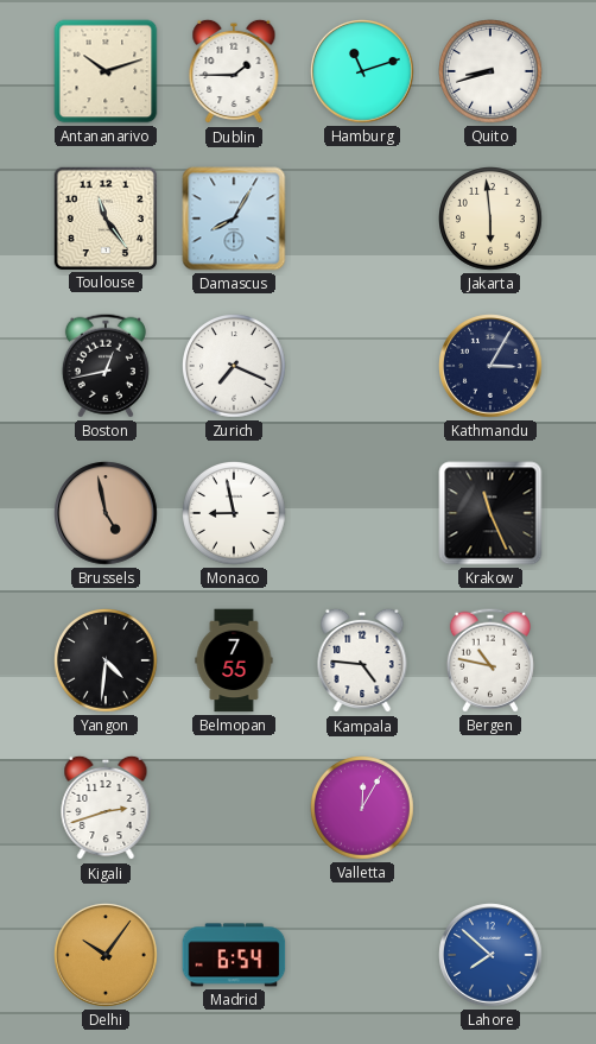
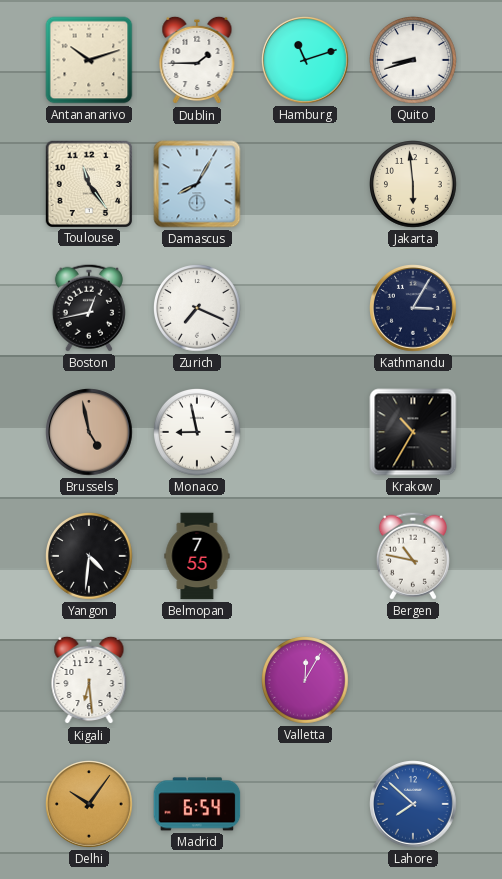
Krakow: 11:26 -> 10:35 (413, 432)
Kampala: 4:46 -> none (362, 660)
Kigali: 2:42 -> 6:29 (89, 680)
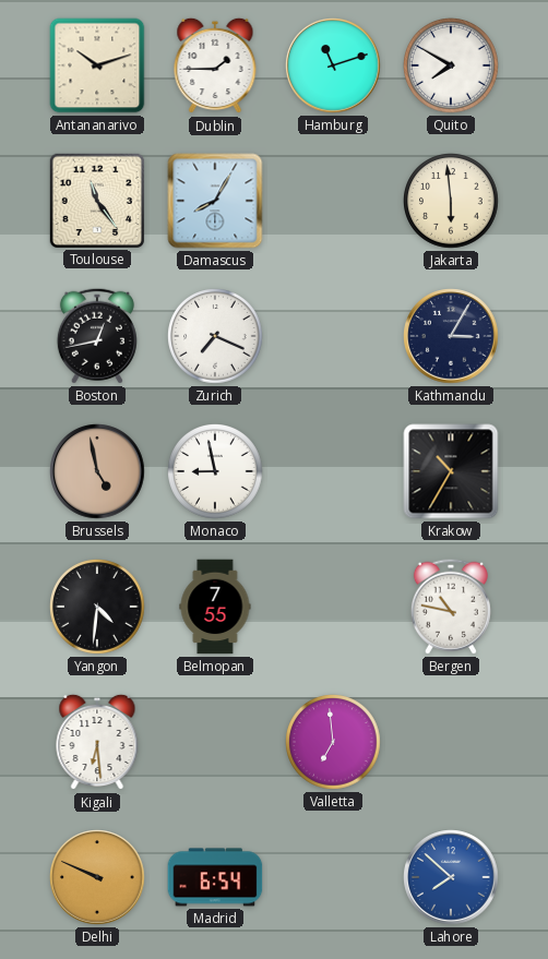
Quito: 8:42 -> 7:50 (452, 67)
Valletta: 12:05 -> 6:59 (334, 743)
Delhi: 10:06 -> 9:49 (97, 877)
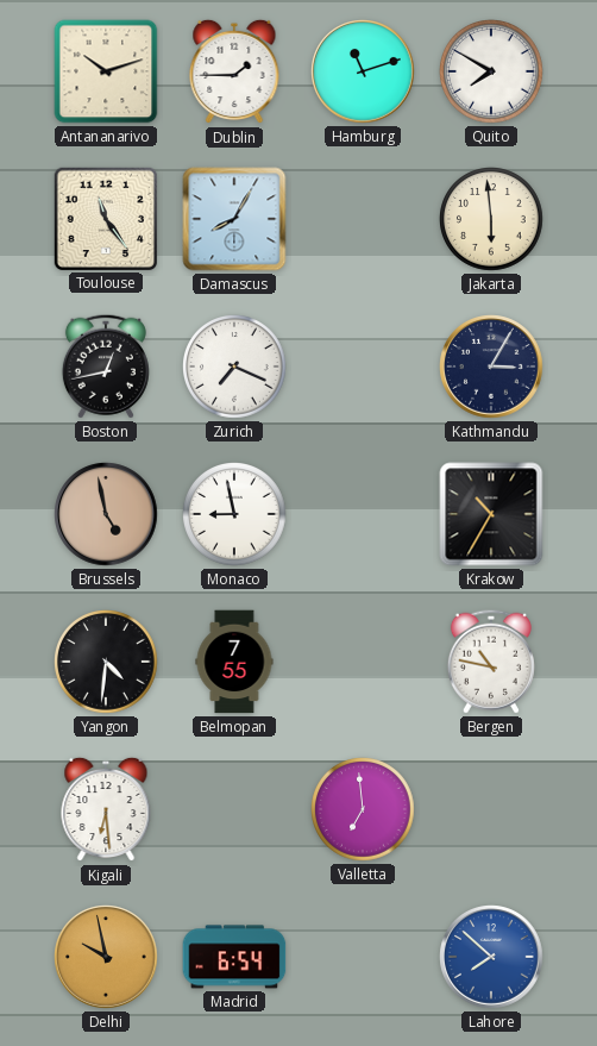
Delhi: 9:49 -> 9:58 (106, 957)
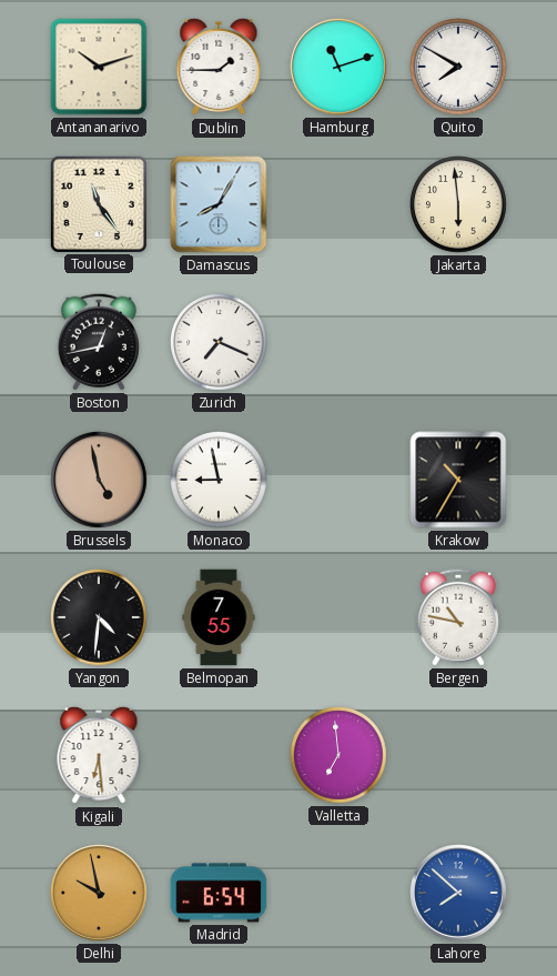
Kathmandu: 3:05 -> none (491, 367)
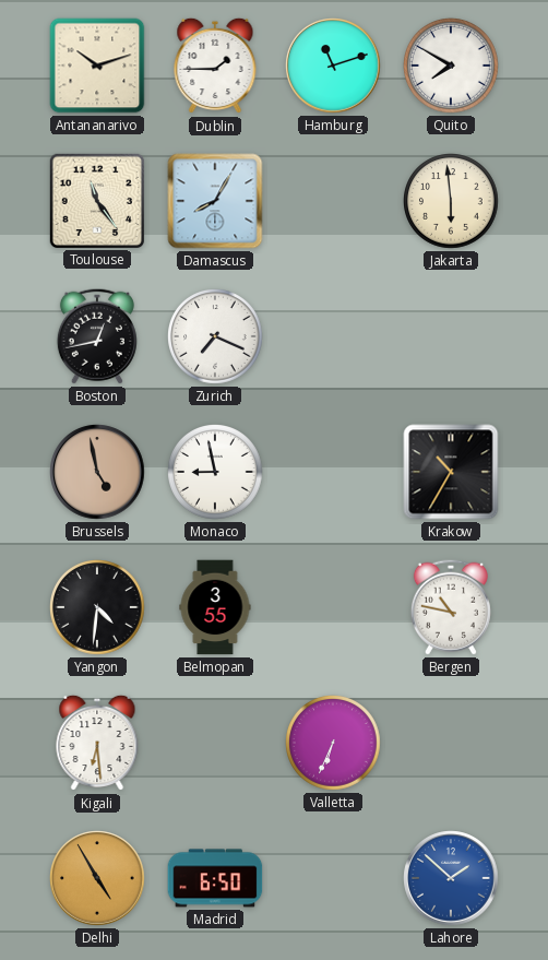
Belmopan: 7:55 -> 3:55 (215, 607)
Valletta: 6:59 -> 6:34 (334, 744)
Delhi: 9:58 -> 4:55 (97, 878)
Madrid: 6:54 -> 6:50 (215, 878)
Lahore: 7:52 -> 1:52 (451, 878)
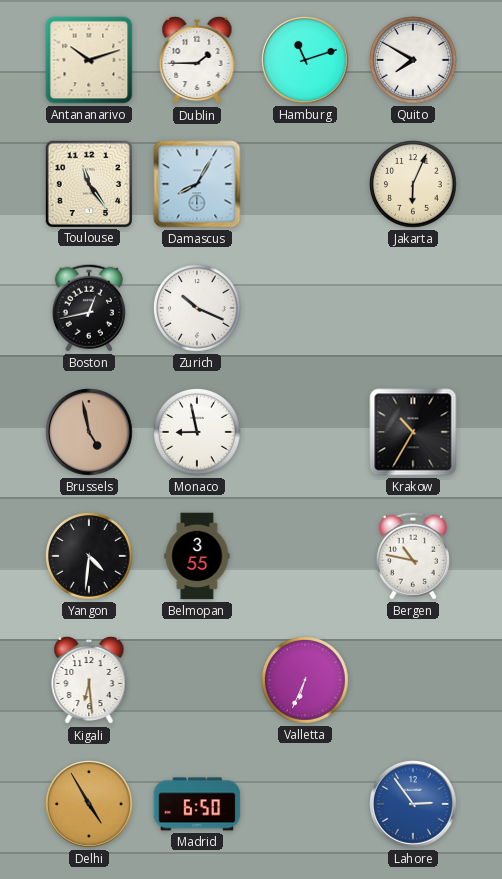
Jakarta: 5:59 -> 6:04 (414, 185)
Zurich: 7:19 -> 10:19 (198, 309)
Lahore: 1:52 -> 2:54 (413, 804)
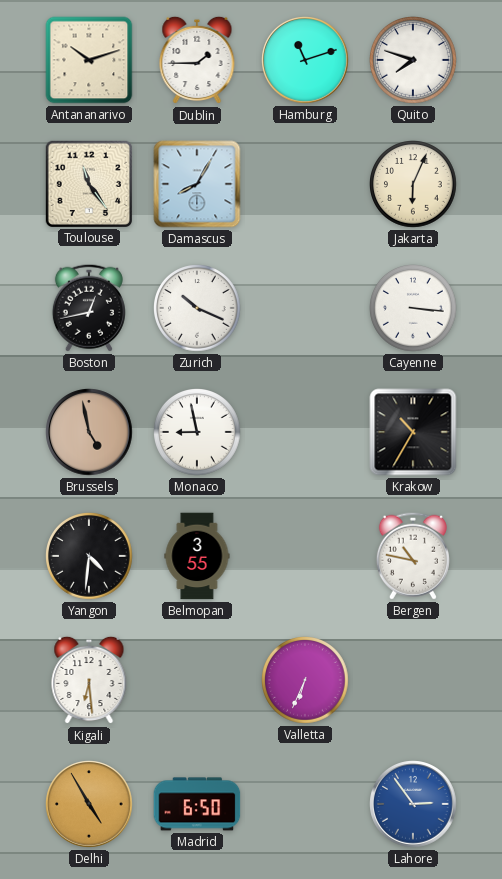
Quito: 7:50 -> 7:48 (414, 61)
Cayenne: none -> 3:16 (414, 309)
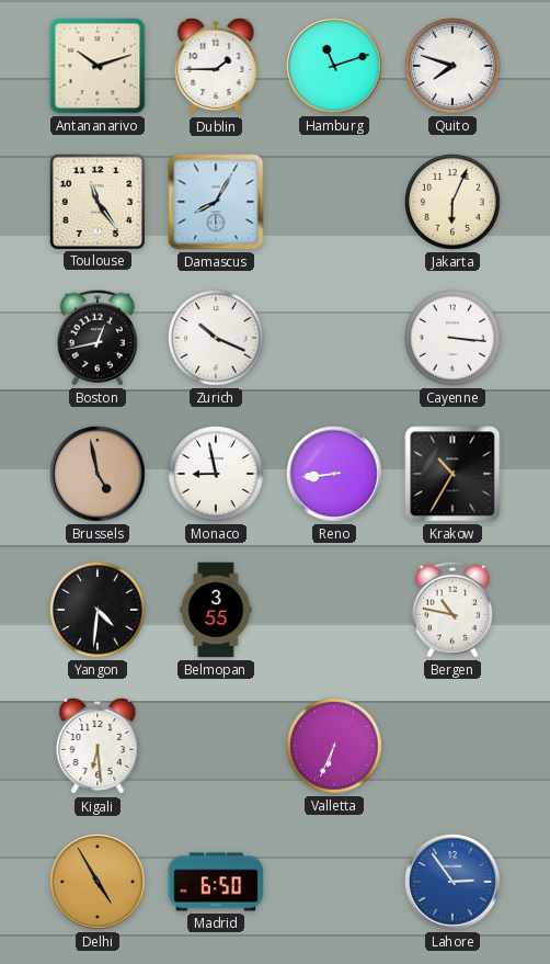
Reno: none -> 8:44 (334, 474)
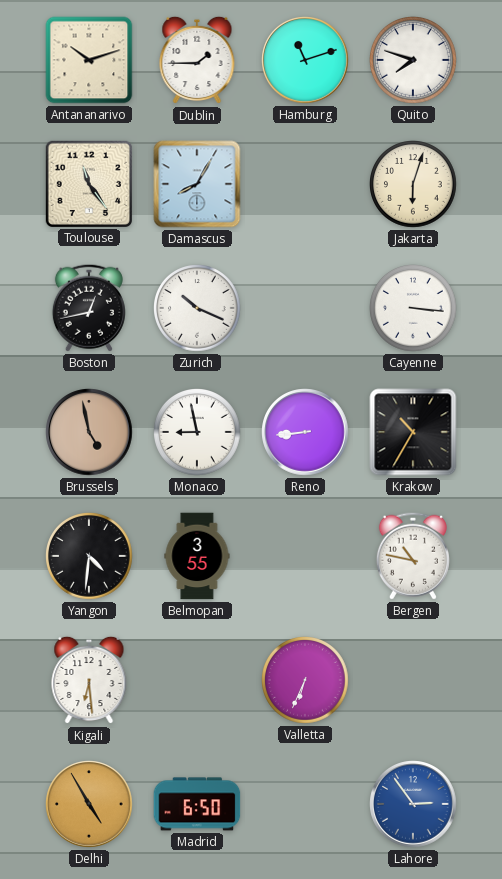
Jakarta: 6:04 -> 6:03 (414, 185)
